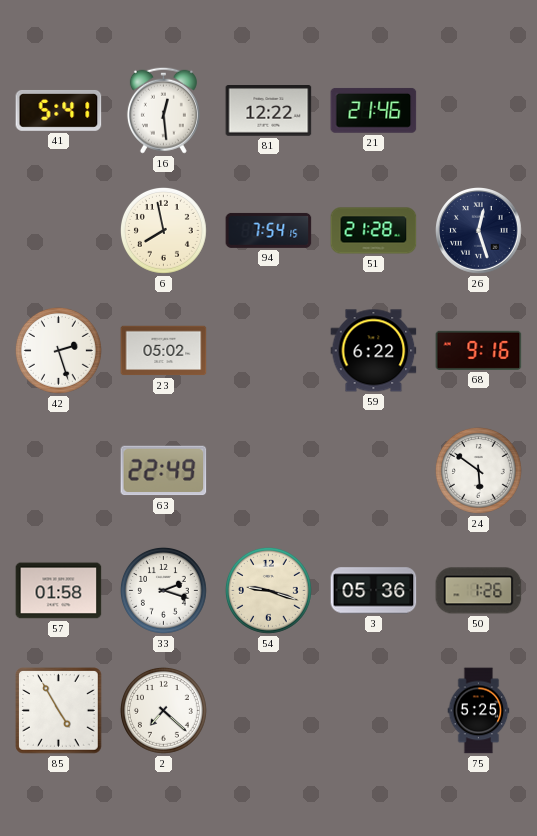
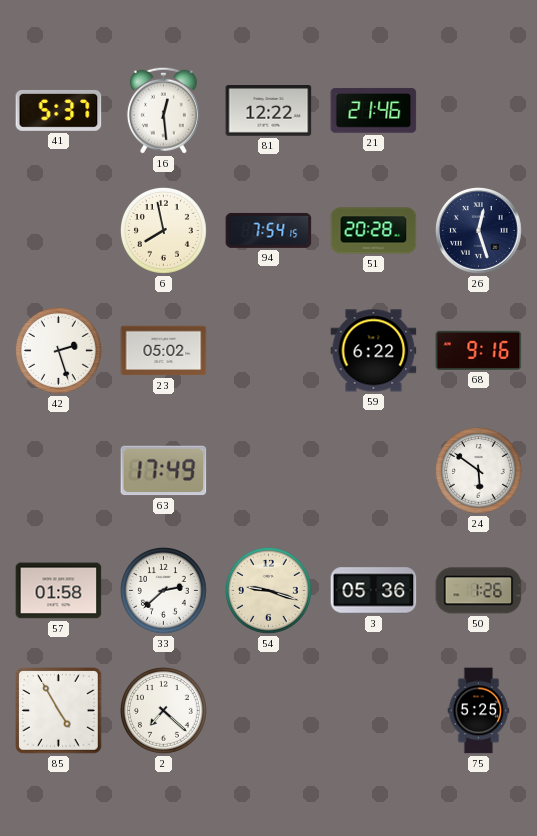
41: 5:41 -> 5:37 (59, 110)
51: 21:28 -> 20:28 (374, 231)
63: 22:49 -> 17:49 (164, 471)
33: 2:18 -> 2:38 (163, 590)
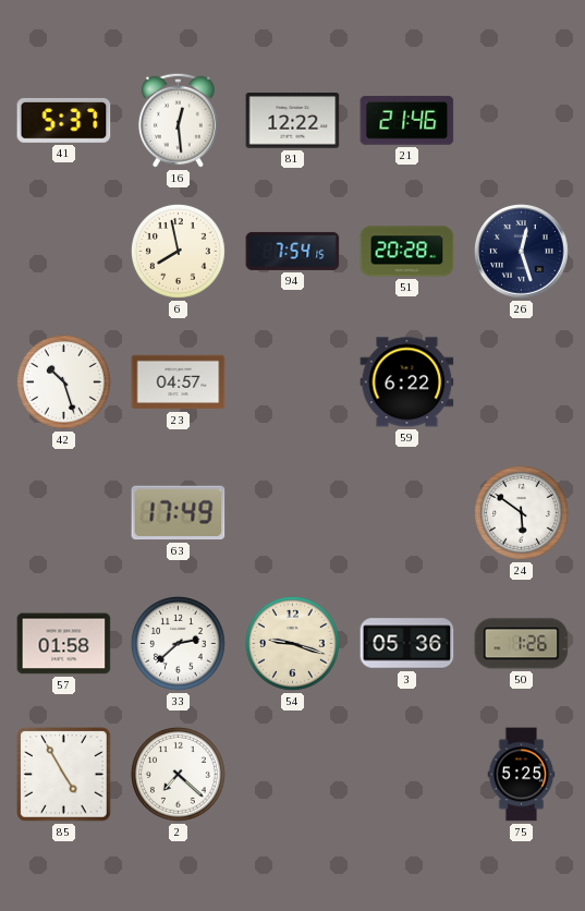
42: 2:27 -> 10:27 (63, 381)
23: 05:02 -> 04:57 (179, 382)
68: 9:16 -> none (479, 350)
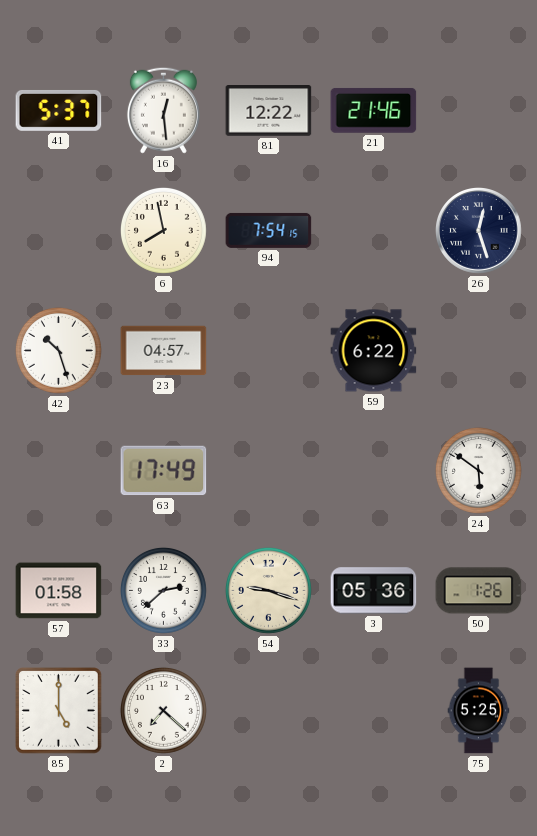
51: 20:28 -> none (407, 252)
85: 4:55 -> 5:00 (59, 711)
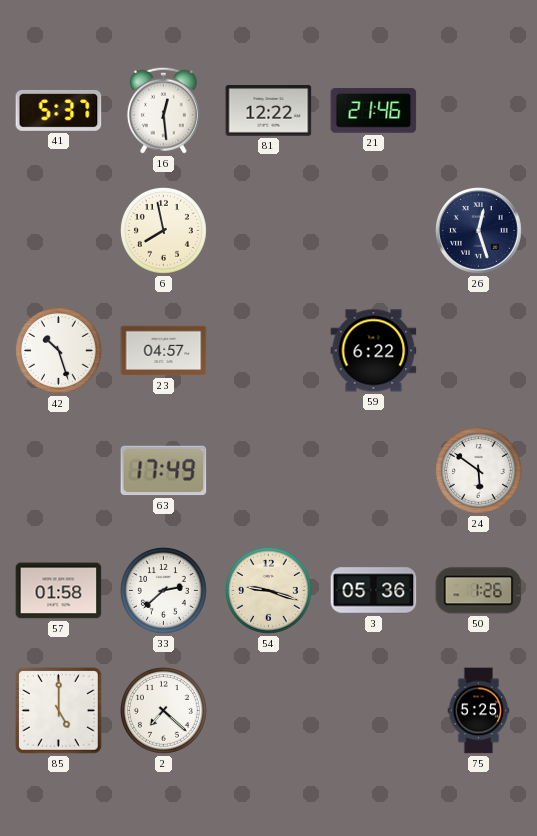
94: 7:54 -> none (269, 230)
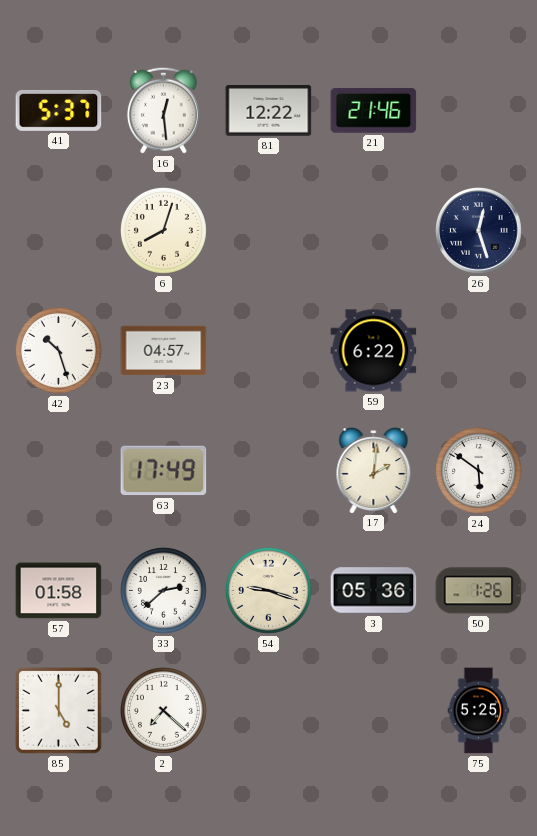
6: 7:58 -> 8:03 (163, 230)
17: none -> 2:01 (374, 471)
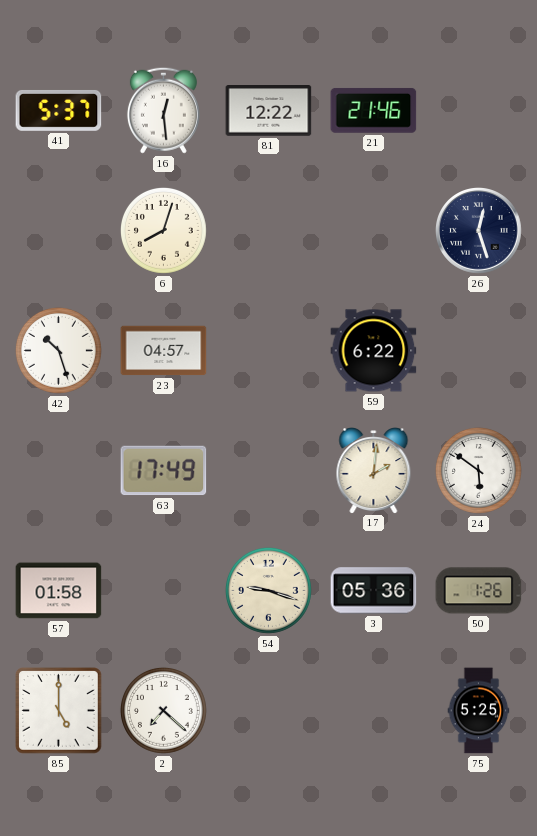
33: 2:38 -> none (163, 590)
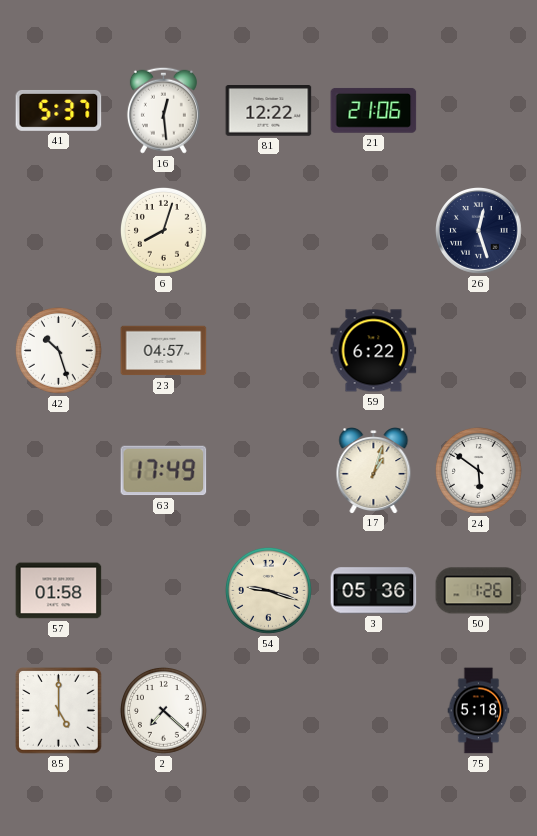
21: 21:46 -> 21:06 (374, 110)
17: 2:01 -> 1:03 (374, 471)
75: 5:25 -> 5:18 (479, 711)
